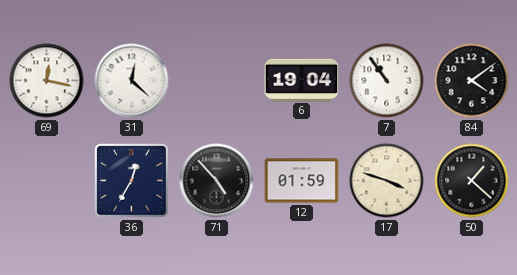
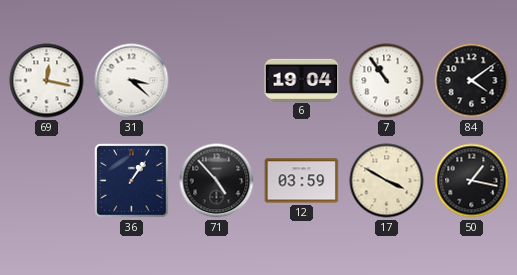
31: 12:22 -> 3:22 (132, 81)
36: 12:35 -> 1:06 (132, 181)
12: 01:59 -> 03:59 (302, 181)
17: 3:48 -> 3:50 (387, 181)
50: 1:22 -> 1:17 (472, 181)
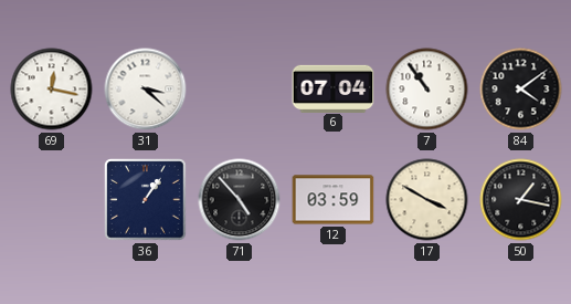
6: 19:04 -> 07:04 (334, 88)
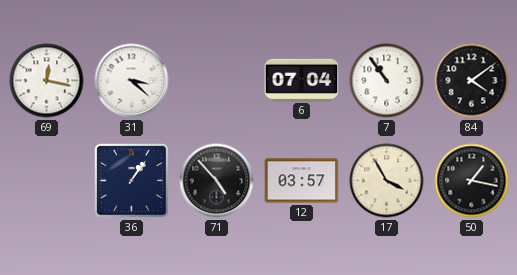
12: 03:59 -> 03:57 (302, 181)
17: 3:50 -> 3:55 (387, 181)
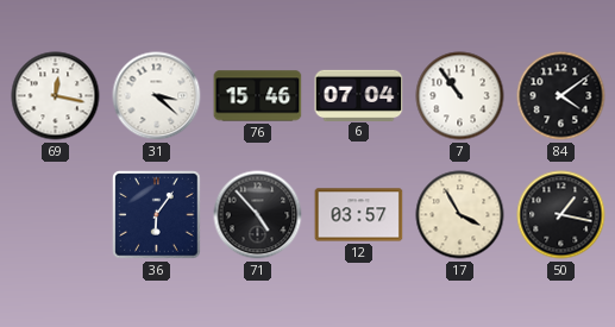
76: none -> 15:46 (258, 96)
36: 1:06 -> 6:06 (157, 215)
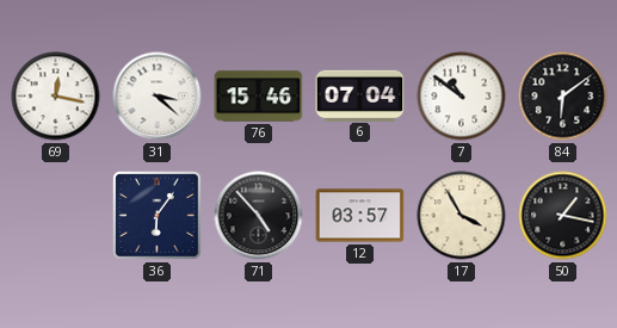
7: 10:54 -> 10:51 (462, 97)
84: 4:09 -> 6:09 (563, 97)
